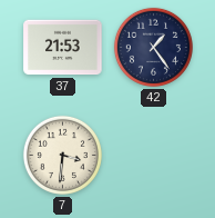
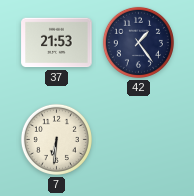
7: 3:31 -> 6:31 (56, 139)
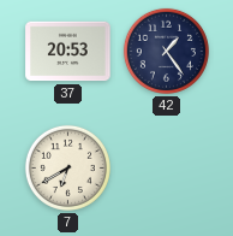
37: 21:53 -> 20:53 (68, 52)
7: 6:31 -> 6:40 (67, 167)
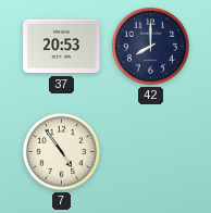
42: 1:24 -> 8:00 (150, 46)
7: 6:40 -> 4:54 (61, 151)
